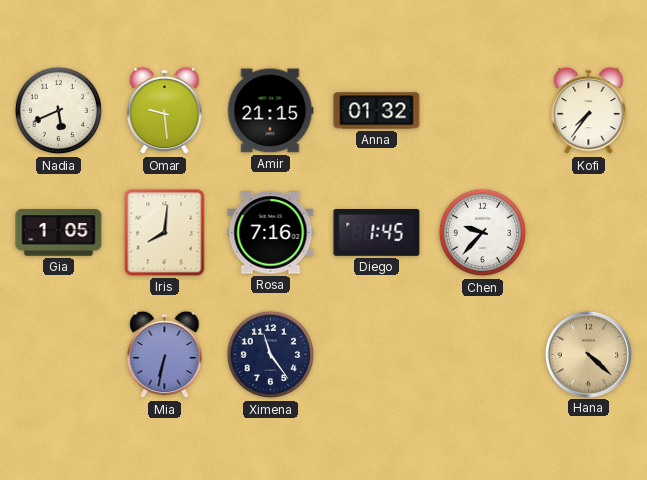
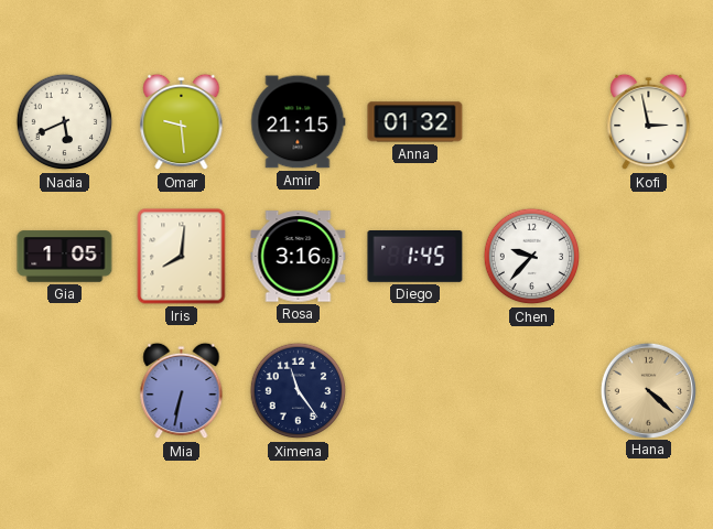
Kofi: 7:36 -> 2:58 (649, 122)
Rosa: 7:16 -> 3:16 (299, 257)
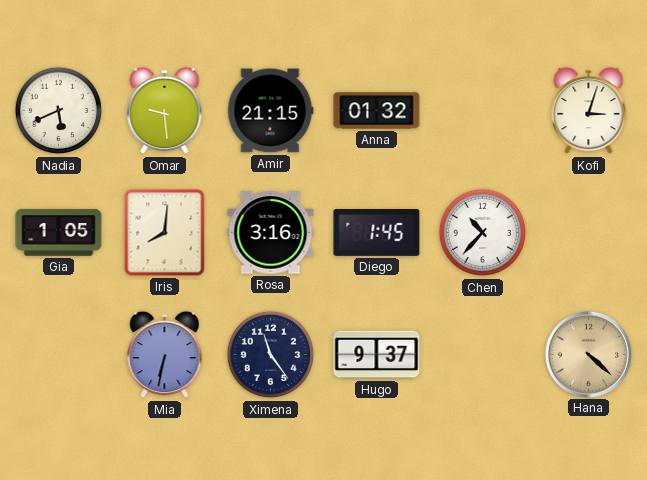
Kofi: 2:58 -> 3:03 (589, 111)
Chen: 9:37 -> 10:37 (483, 233)
Hugo: none -> 9:37 (377, 355)
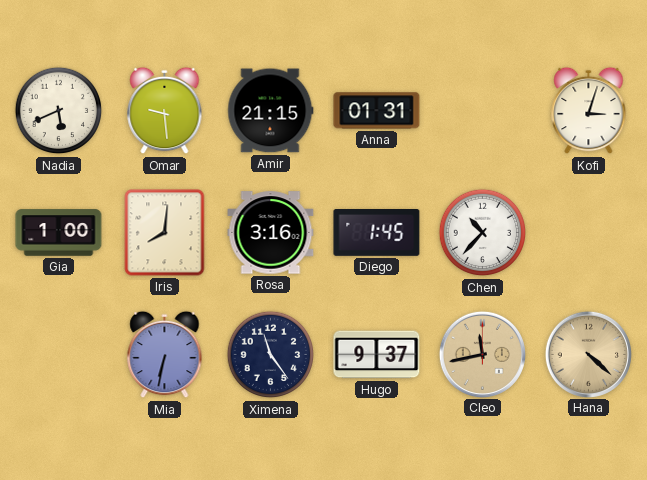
Anna: 01:32 -> 01:31 (377, 111)
Gia: 1:05 -> 1:00 (59, 233)
Cleo: none -> 11:43 (482, 354)
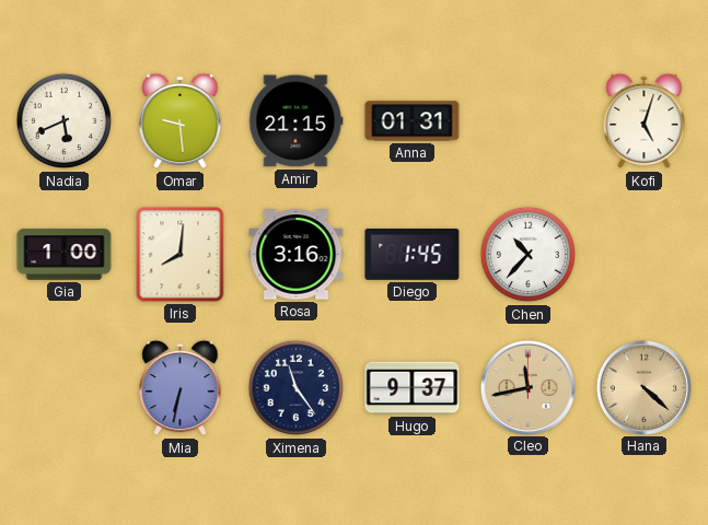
Kofi: 3:03 -> 5:03 (645, 121)
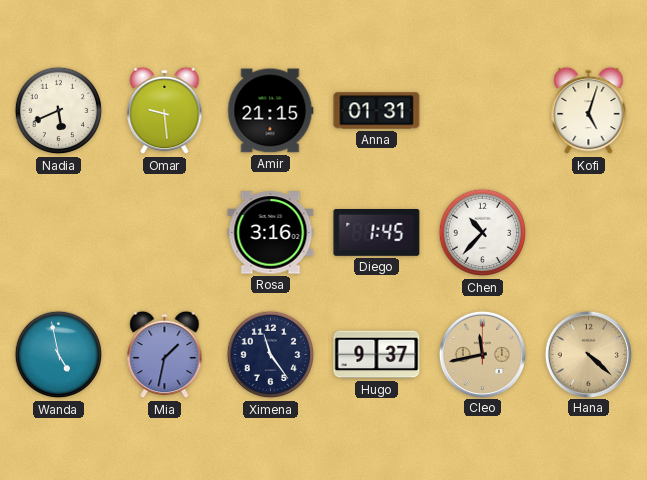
Gia: 1:00 -> none (65, 255)
Iris: 8:01 -> none (181, 255)
Wanda: none -> 4:58 (59, 355)
Mia: 6:32 -> 1:32 (165, 355)
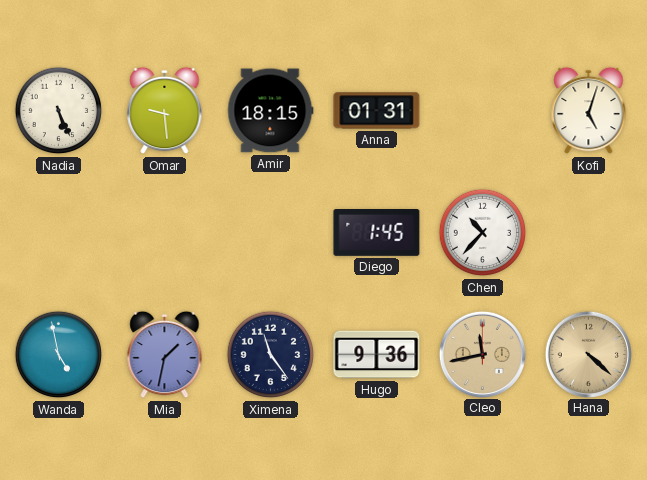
Nadia: 5:41 -> 5:26 (59, 111)
Amir: 21:15 -> 18:15 (271, 111)
Rosa: 3:16 -> none (271, 233)
Hugo: 9:37 -> 9:36 (377, 355)
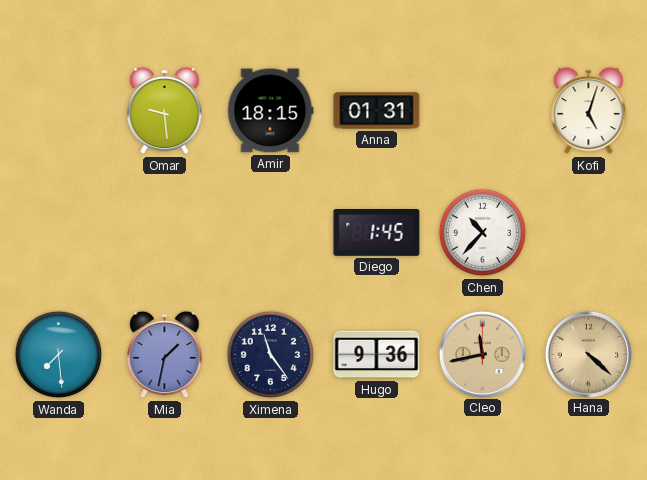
Nadia: 5:26 -> none (59, 111)
Wanda: 4:58 -> 7:29 (59, 355)
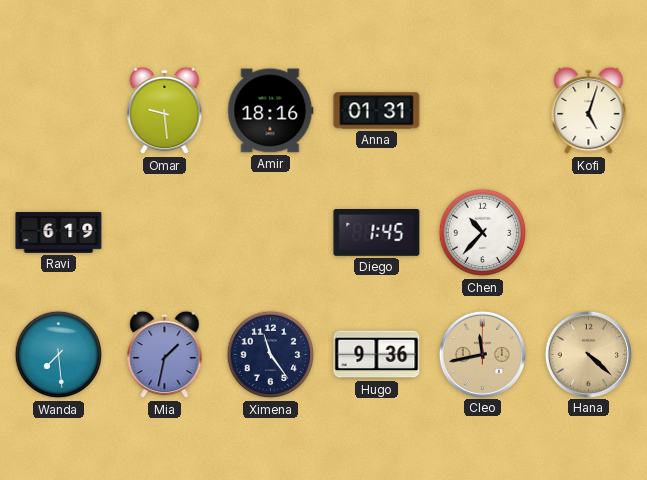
Amir: 18:15 -> 18:16 (271, 111)
Ravi: none -> 6:19 (59, 233)
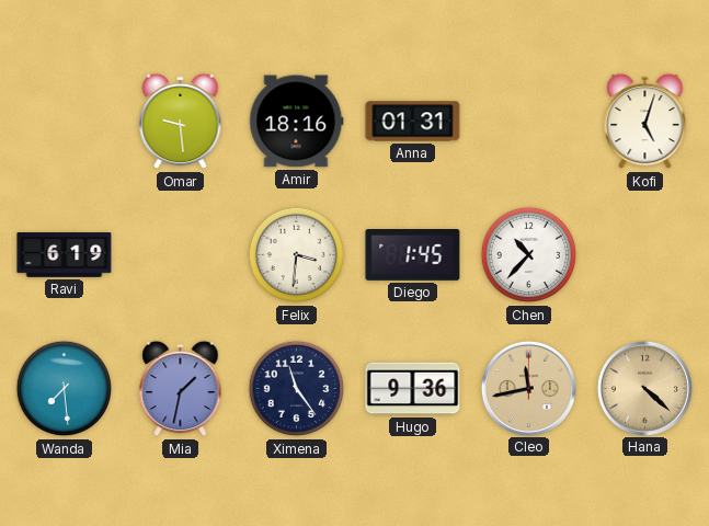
Felix: none -> 3:31 (297, 255)
